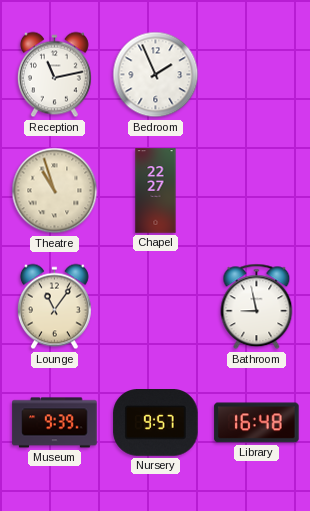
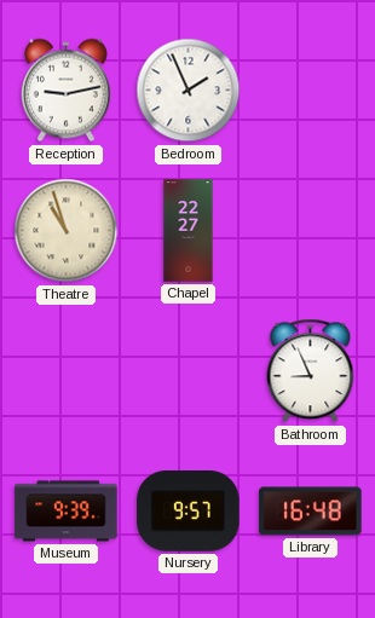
Reception: 11:13 -> 9:13 (65, 91)
Lounge: 11:06 -> none (54, 307)
Bathroom: 8:58 -> 8:56 (311, 371)
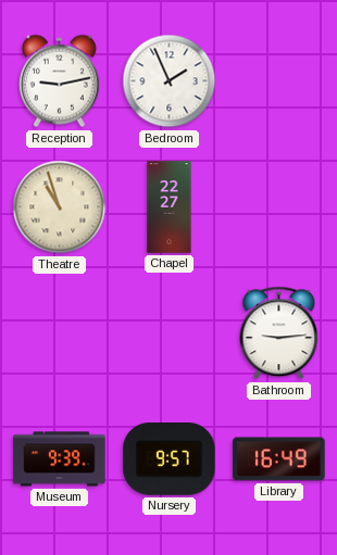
Bathroom: 8:56 -> 9:14 (279, 333)
Library: 16:48 -> 16:49 (279, 459)
